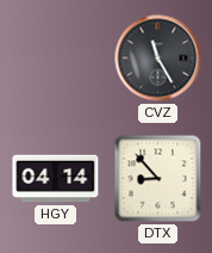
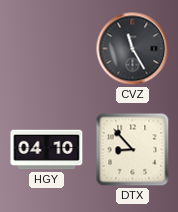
HGY: 04:14 -> 04:10 (47, 150)
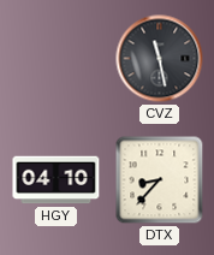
CVZ: 11:25 -> 11:28 (160, 59)
DTX: 8:53 -> 8:37 (160, 180)
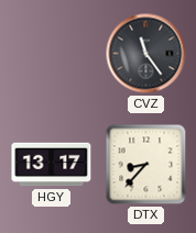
CVZ: 11:28 -> 11:24 (146, 54)
HGY: 04:10 -> 13:17 (52, 165)
